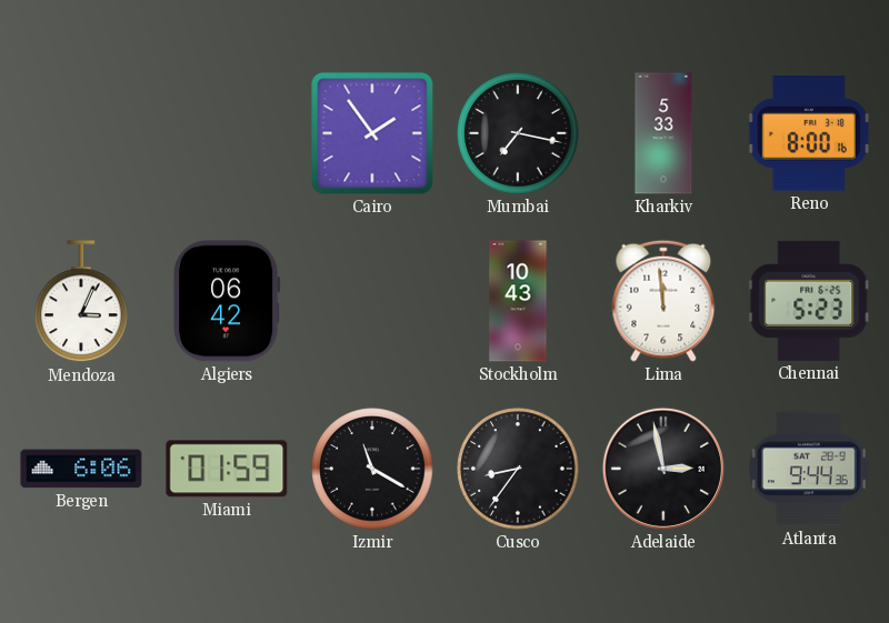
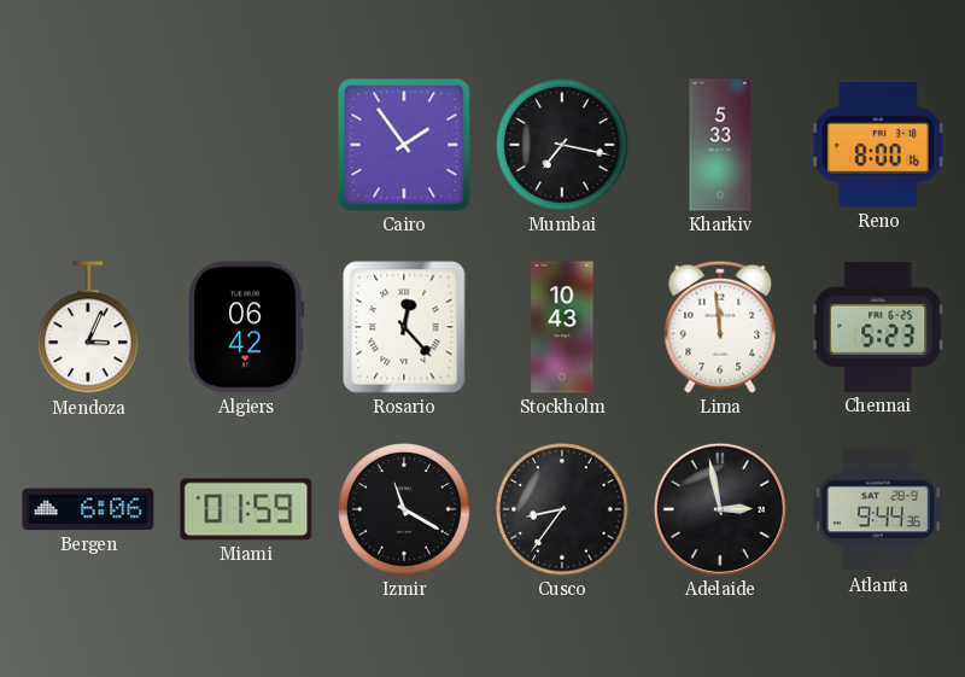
Rosario: none -> 12:23 (404, 327)
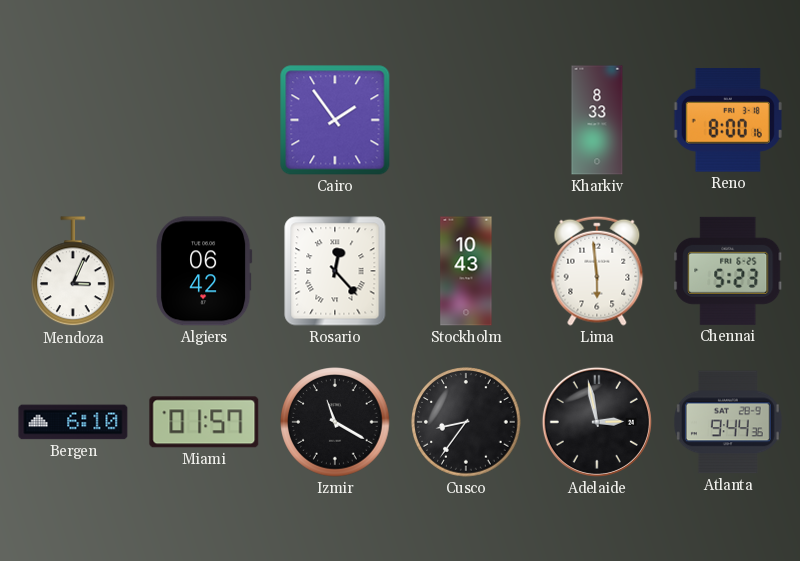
Mumbai: 7:17 -> none (562, 145)
Kharkiv: 5:33 -> 8:33 (597, 120)
Lima: 11:59 -> 5:59 (597, 271)
Bergen: 6:06 -> 6:10 (73, 422)
Miami: 01:59 -> 01:57 (204, 422)
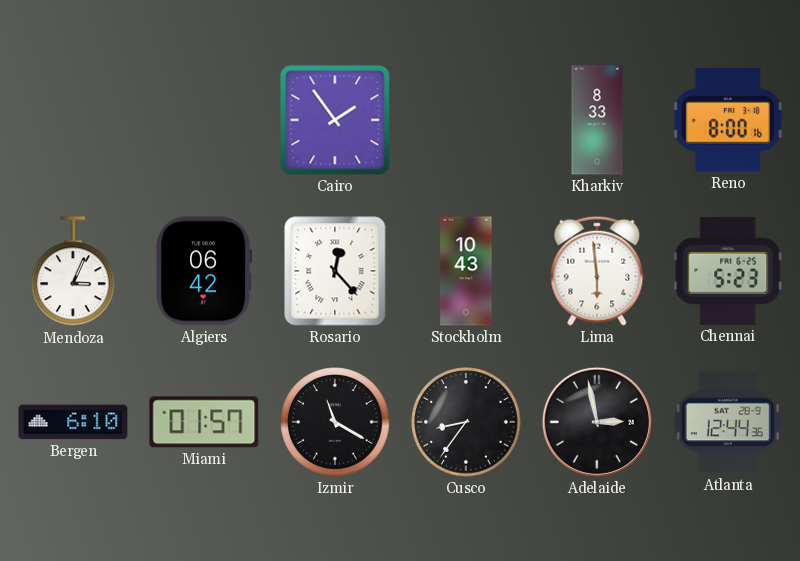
Atlanta: 9:44 -> 12:44 (728, 422)
